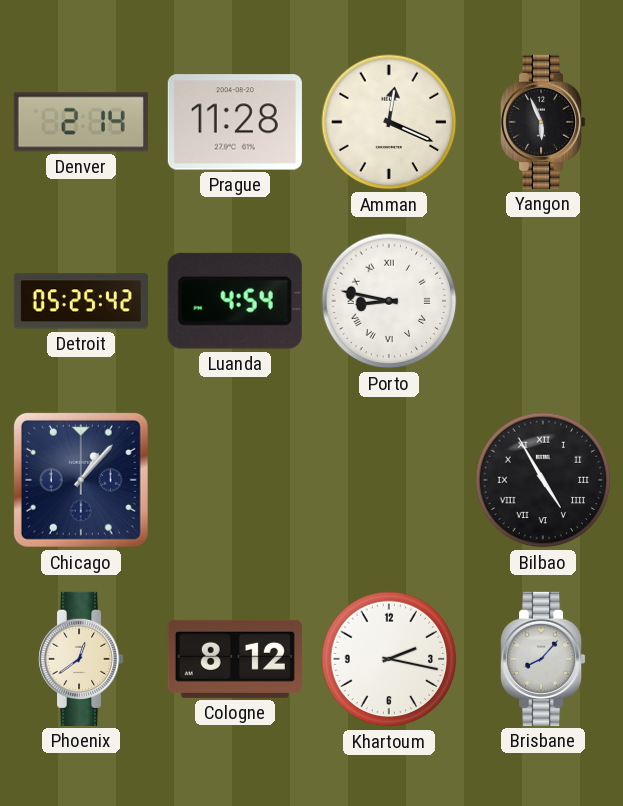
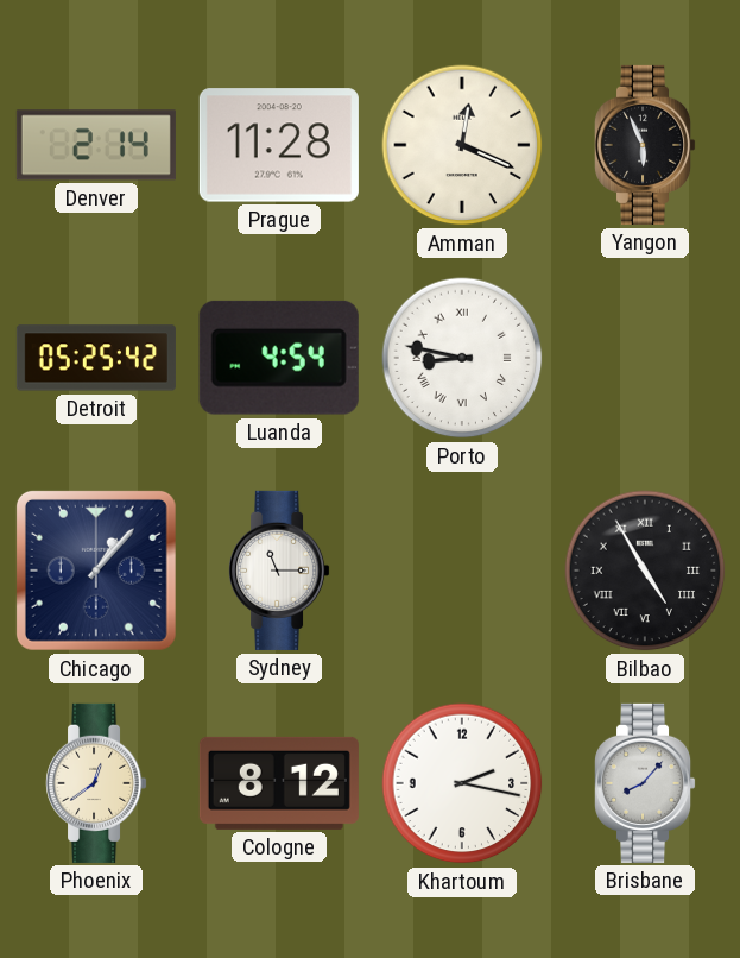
Sydney: none -> 11:15 (280, 571)
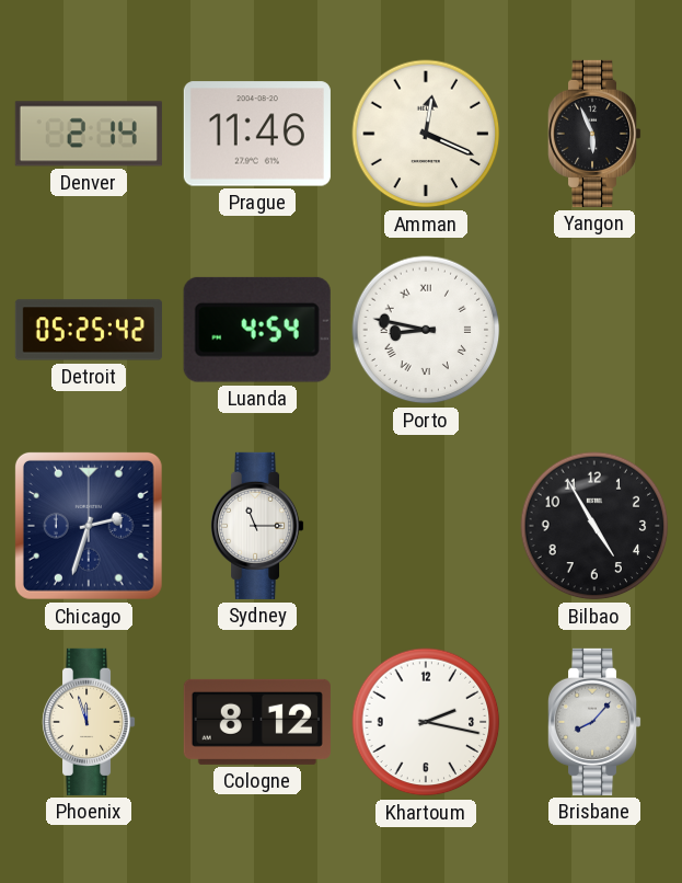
Prague: 11:28 -> 11:46 (257, 134)
Chicago: 1:07 -> 2:33 (89, 526)
Bilbao numerals: Roman -> Arabic (594, 526)
Phoenix: 12:39 -> 11:57 (90, 722)
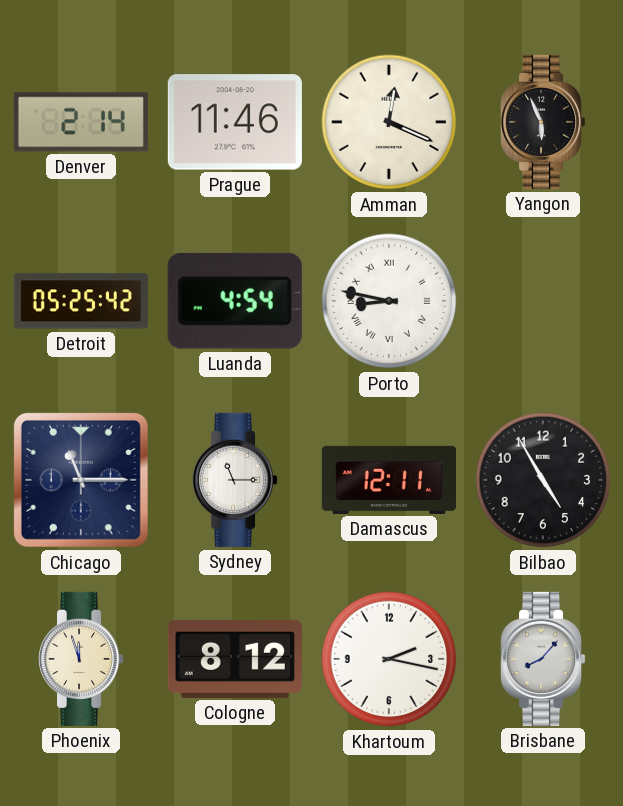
Chicago: 2:33 -> 11:15 (81, 480)
Damascus: none -> 12:11 (389, 480)
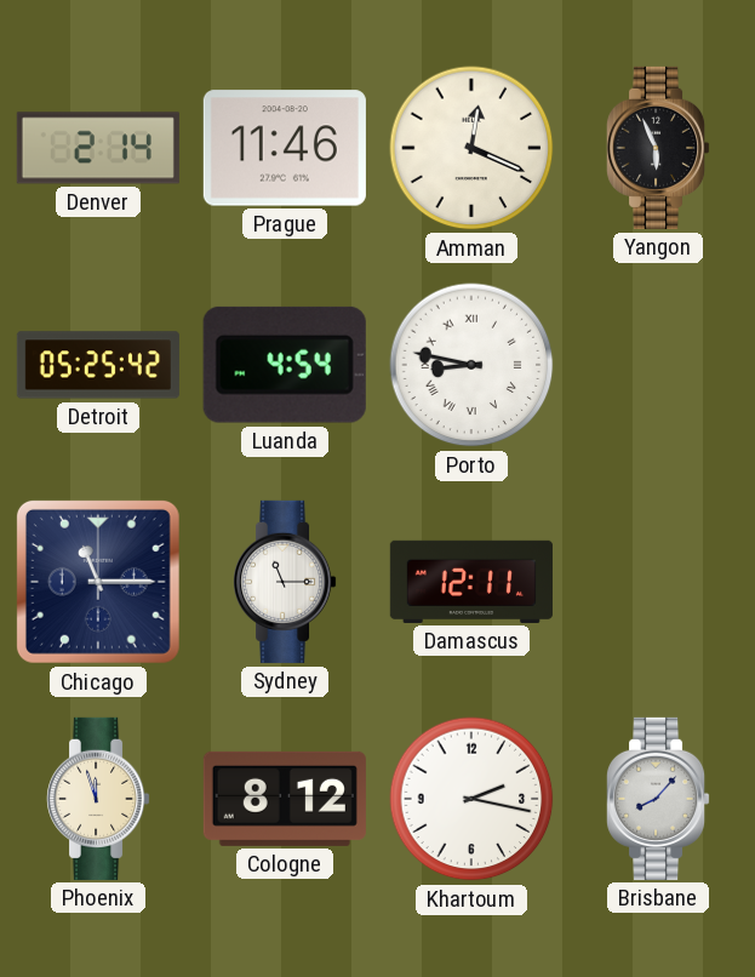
Bilbao: 4:55 -> none (543, 480)
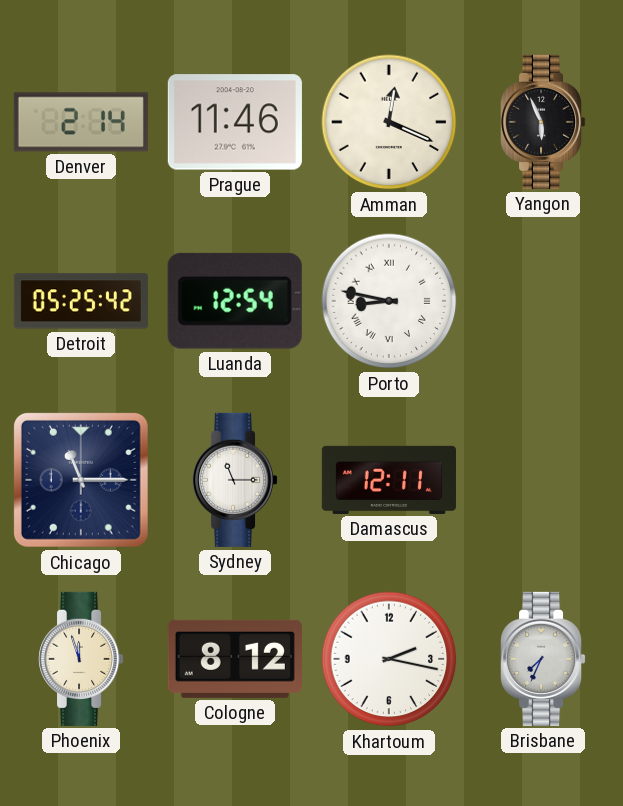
Luanda: 4:54 -> 12:54 (235, 301)
Brisbane: 8:07 -> 7:34 (544, 659)
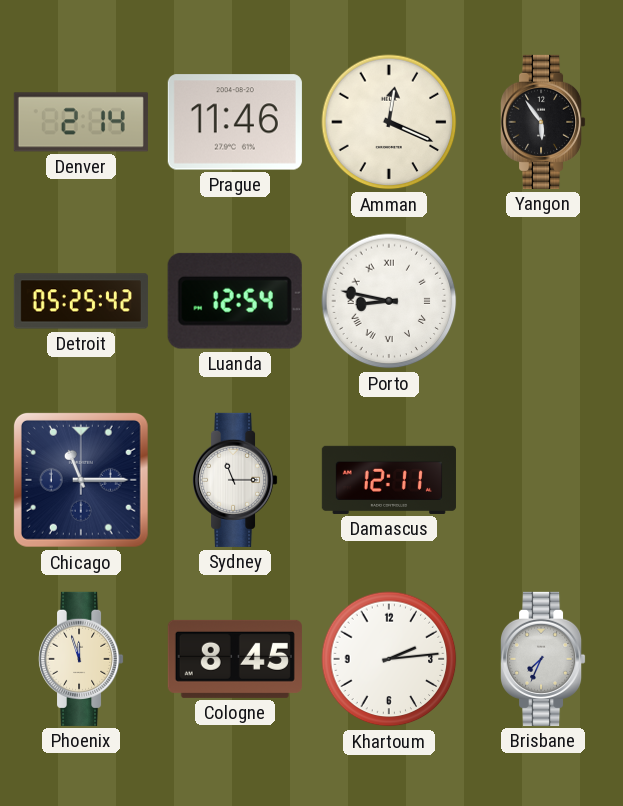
Yangon: 5:56 -> 5:54 (544, 122)
Cologne: 8:12 -> 8:45 (235, 659)
Khartoum: 2:17 -> 2:14 (389, 659)
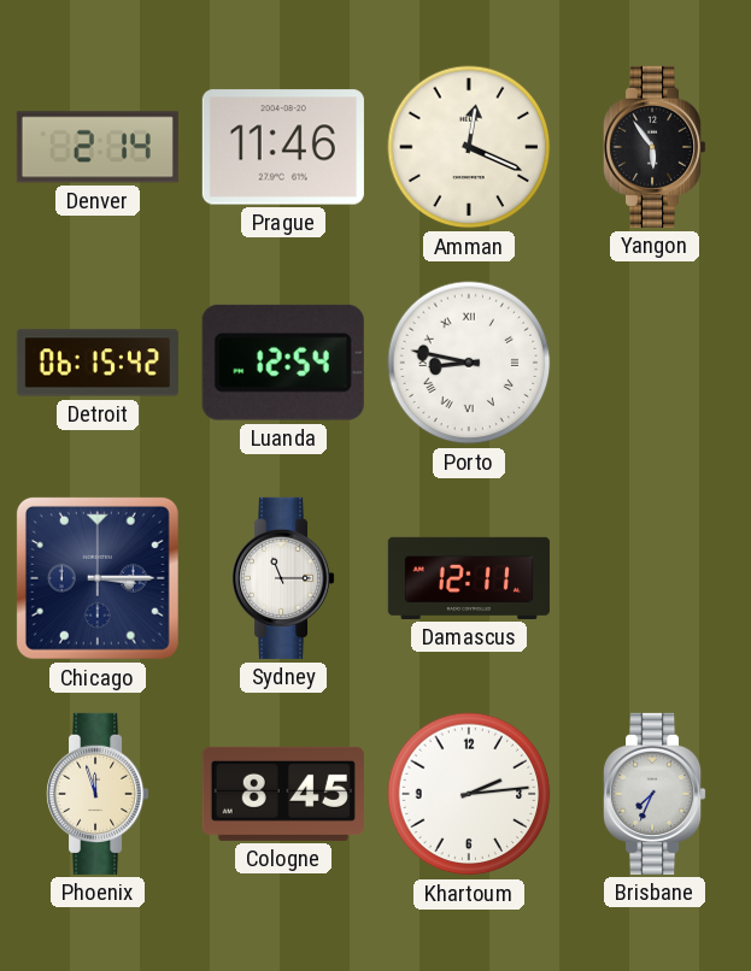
Detroit: 05:25 -> 06:15 (98, 363)
Chicago: 11:15 -> 3:15 (98, 578)
